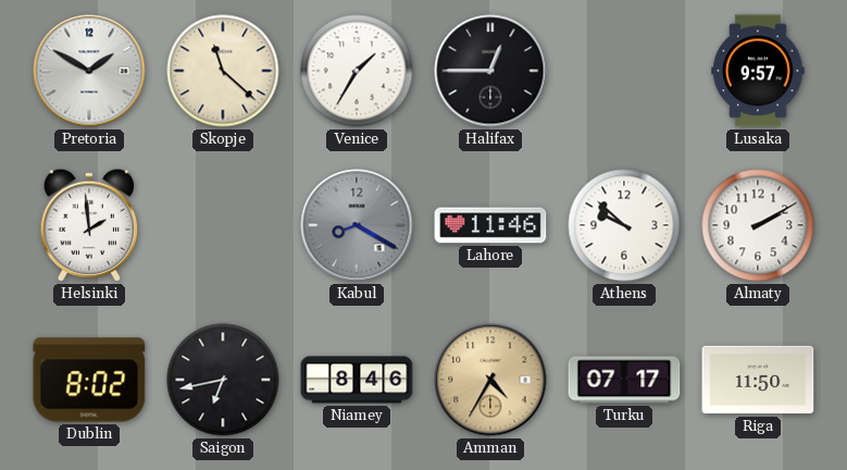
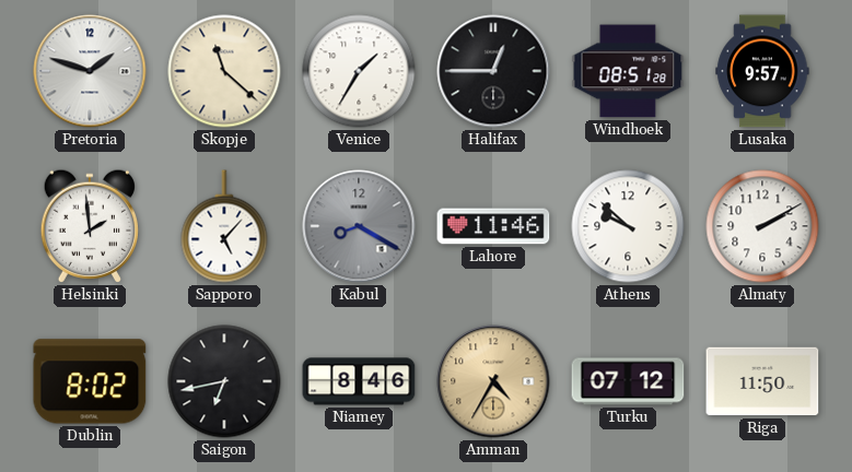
Pretoria: 1:50 -> 1:48 (90, 71)
Windhoek: none -> 08:51 (628, 71)
Sapporo: none -> 5:07 (224, 226)
Turku: 07:17 -> 07:12 (628, 381)
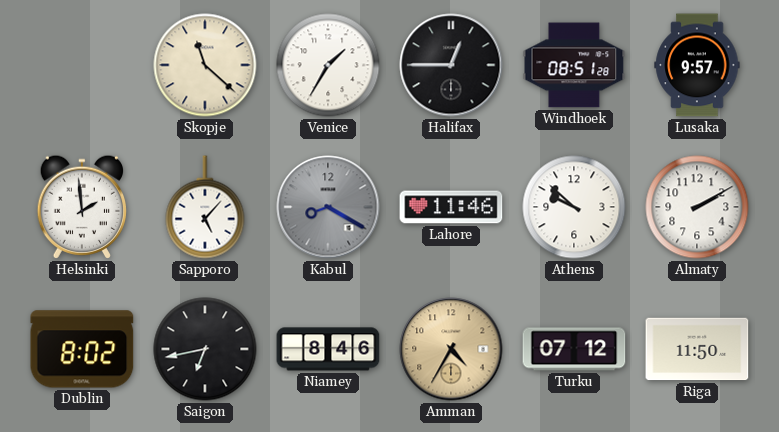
Pretoria: 1:48 -> none (90, 71)
